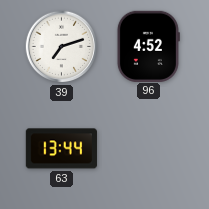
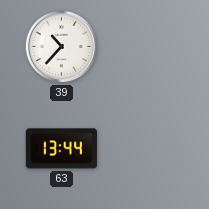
39: 7:12 -> 10:37 (62, 47)
96: 4:52 -> none (148, 46)
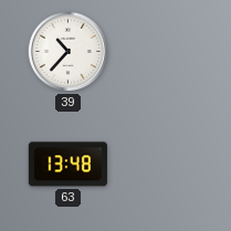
63: 13:44 -> 13:48 (67, 165)
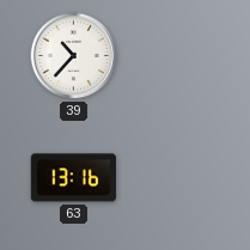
63: 13:48 -> 13:16 (73, 178)
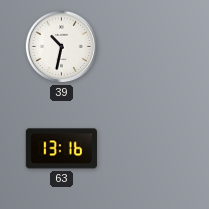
39: 10:37 -> 10:32 (62, 47)
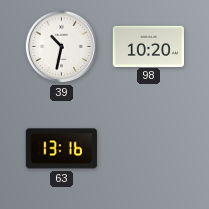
98: none -> 10:20 (148, 46)
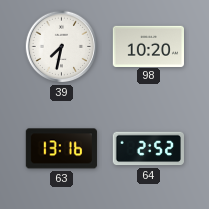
39: 10:32 -> 7:32 (62, 47)
64: none -> 2:52 (148, 149)
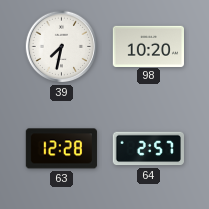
63: 13:16 -> 12:28 (61, 149)
64: 2:52 -> 2:57 (148, 149)
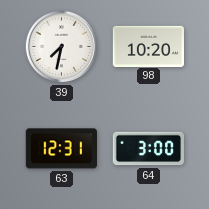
63: 12:28 -> 12:31 (61, 149)
64: 2:57 -> 3:00 (148, 149)
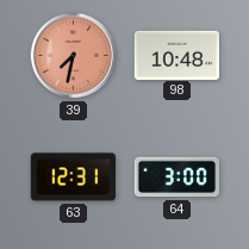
39 dial: white -> salmon (74, 56)
98: 10:20 -> 10:48 (176, 55)
